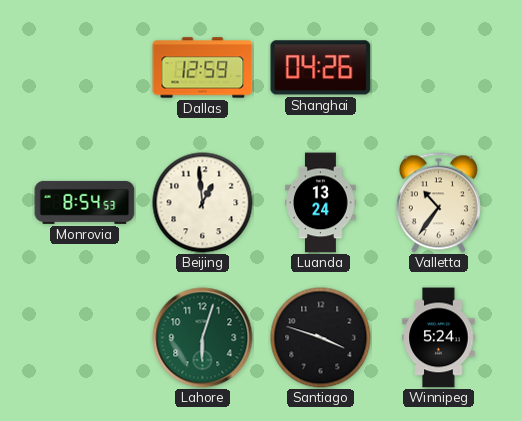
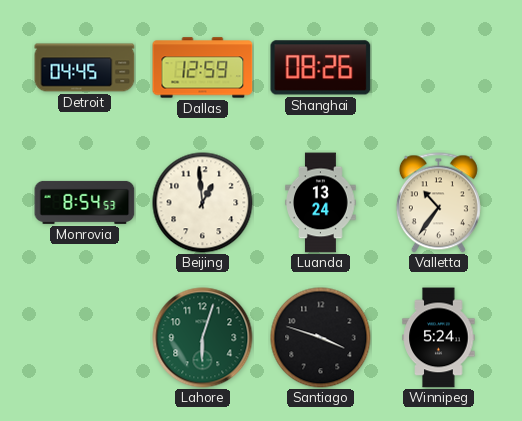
Detroit: none -> 04:45 (85, 68)
Shanghai: 04:26 -> 08:26 (321, 68)
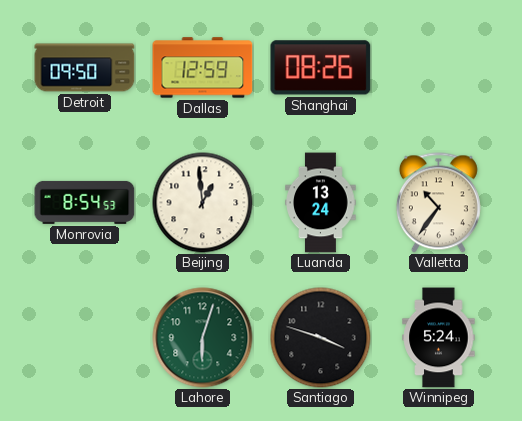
Detroit: 04:45 -> 09:50 (85, 68)
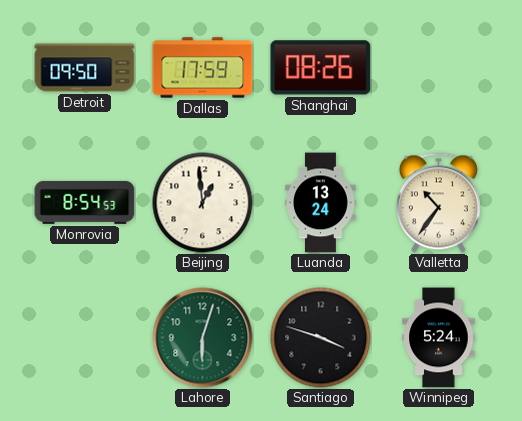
Dallas: 12:59 -> 17:59 (203, 68)
